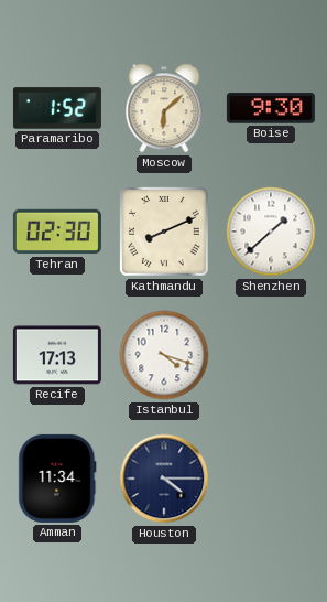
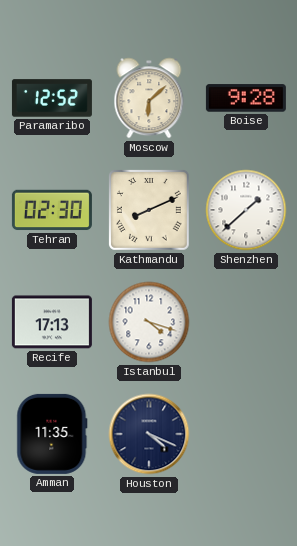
Paramaribo: 1:52 -> 12:52 (52, 98)
Boise: 9:30 -> 9:28 (246, 98)
Amman: 11:34 -> 11:35 (52, 434)
Houston: 4:15 -> 4:19 (149, 434)
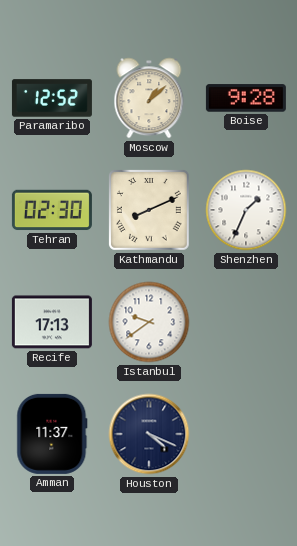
Moscow: 6:08 -> 1:08 (149, 98)
Shenzhen: 1:38 -> 1:34 (246, 210)
Istanbul: 4:18 -> 9:39 (149, 322)
Amman: 11:35 -> 11:37 (52, 434)
